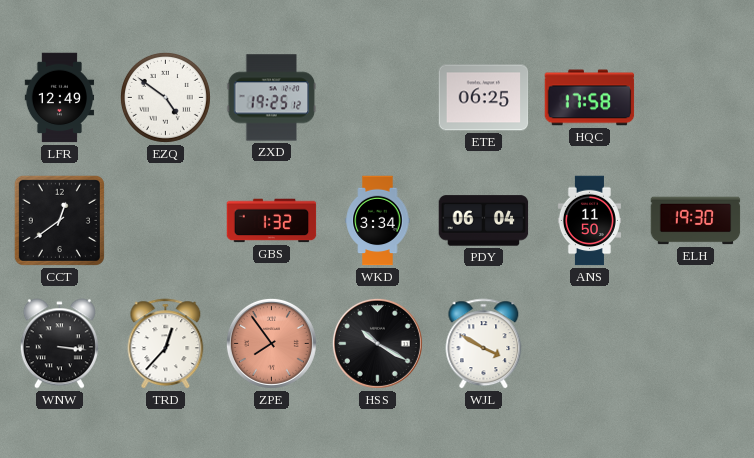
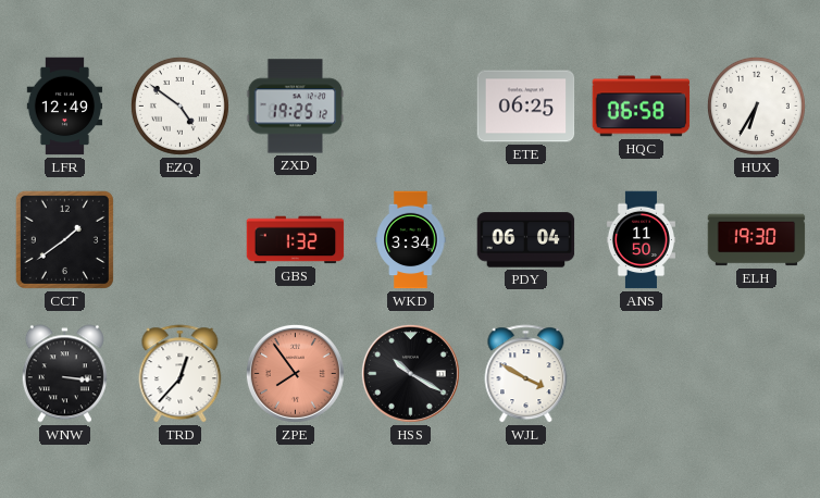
HQC: 17:58 -> 06:58 (642, 107)
HUX: none -> 6:35 (756, 105)
CCT: 12:39 -> 1:39 (64, 239)
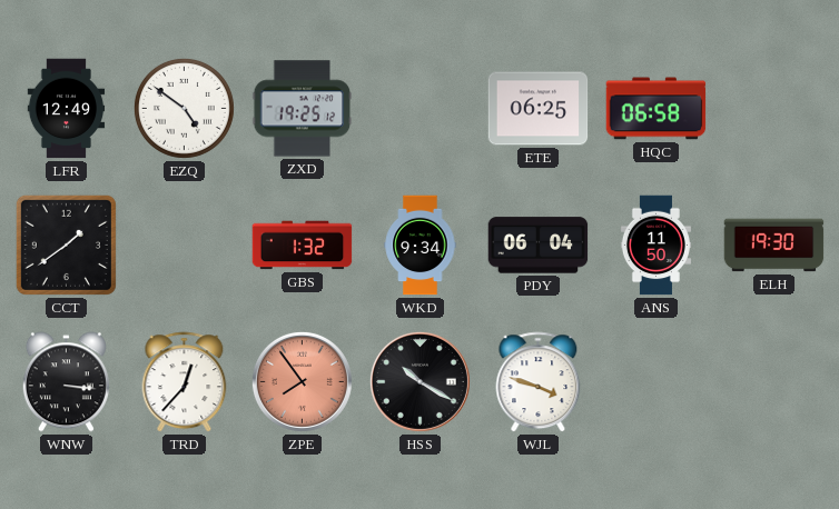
HUX: 6:35 -> none (756, 105)
WKD: 3:34 -> 9:34 (421, 246)
WJL: 3:50 -> 3:48 (539, 382)
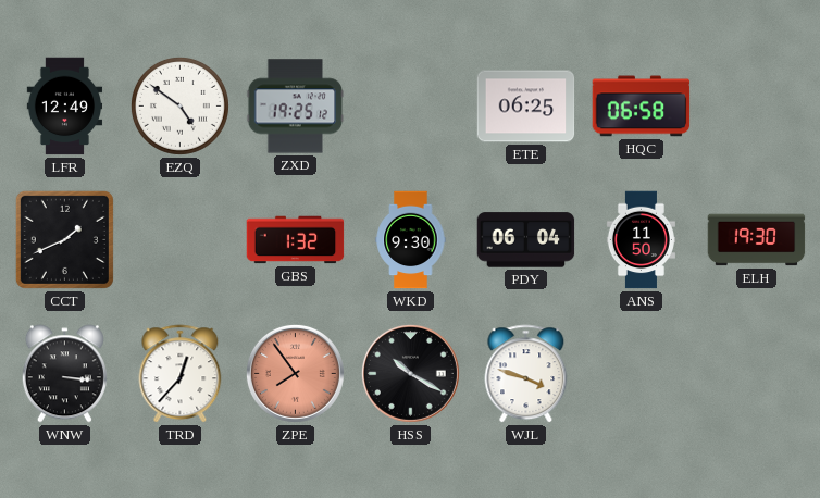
CCT: 1:39 -> 1:41 (64, 239)
WKD: 9:34 -> 9:30 (411, 240)
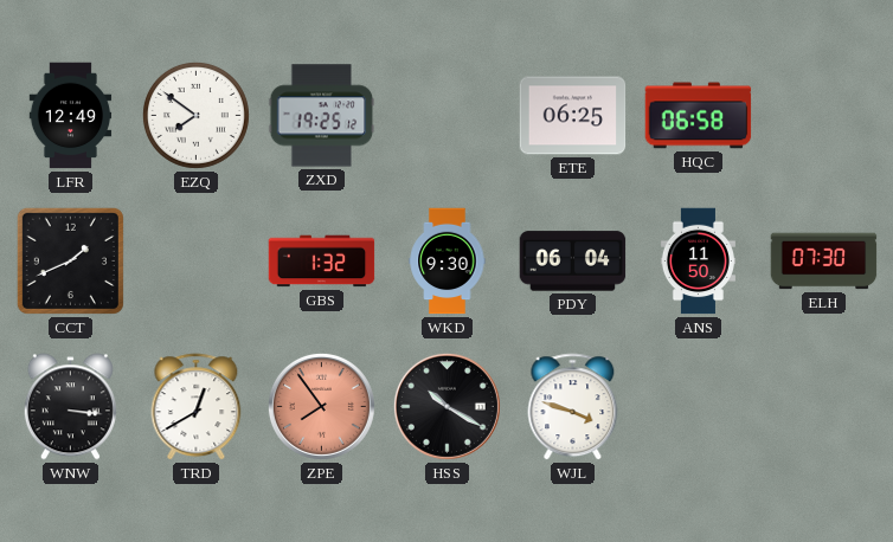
EZQ: 4:51 -> 7:51 (195, 115)
ELH: 19:30 -> 07:30 (824, 262)
TRD: 12:37 -> 12:40 (197, 407)
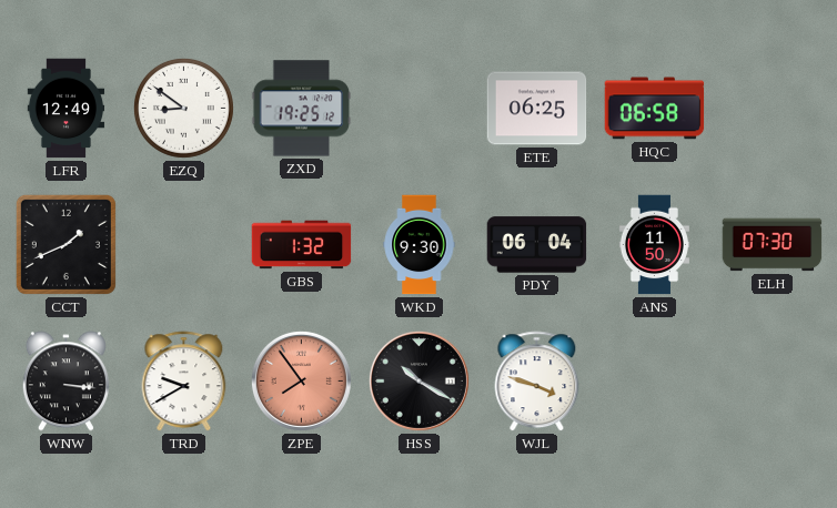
EZQ: 7:51 -> 8:51 (183, 108)
TRD: 12:40 -> 9:40 (184, 382)
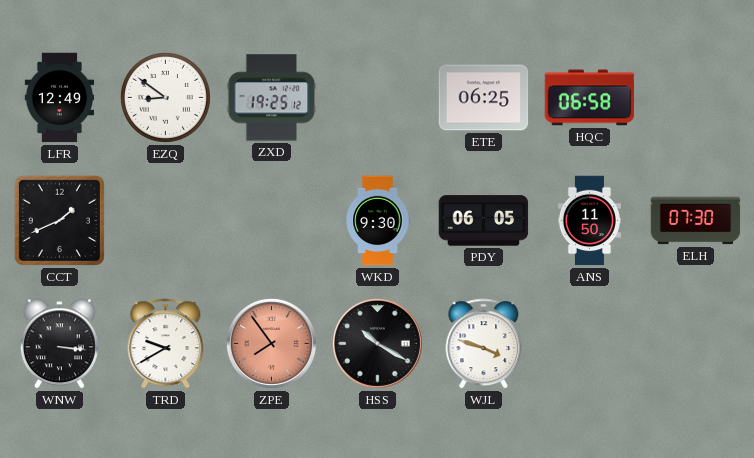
GBS: 1:32 -> none (302, 245)
PDY: 06:04 -> 06:05 (484, 221)
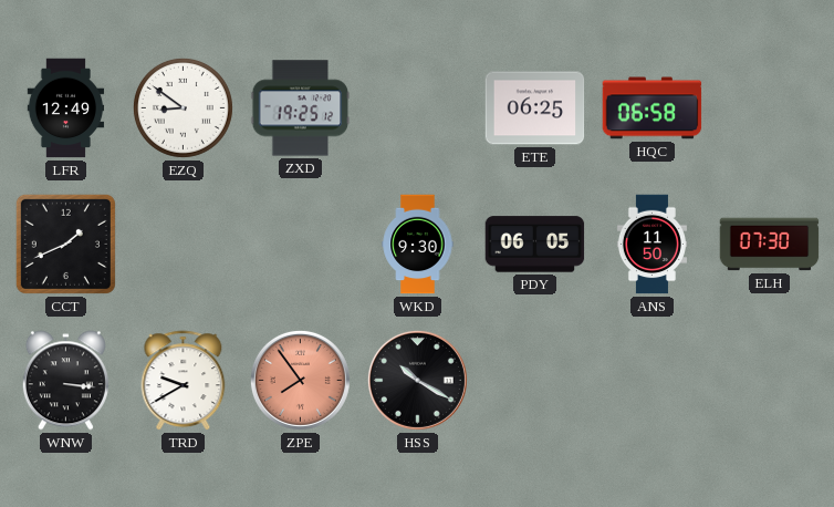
WJL: 3:48 -> none (484, 344)
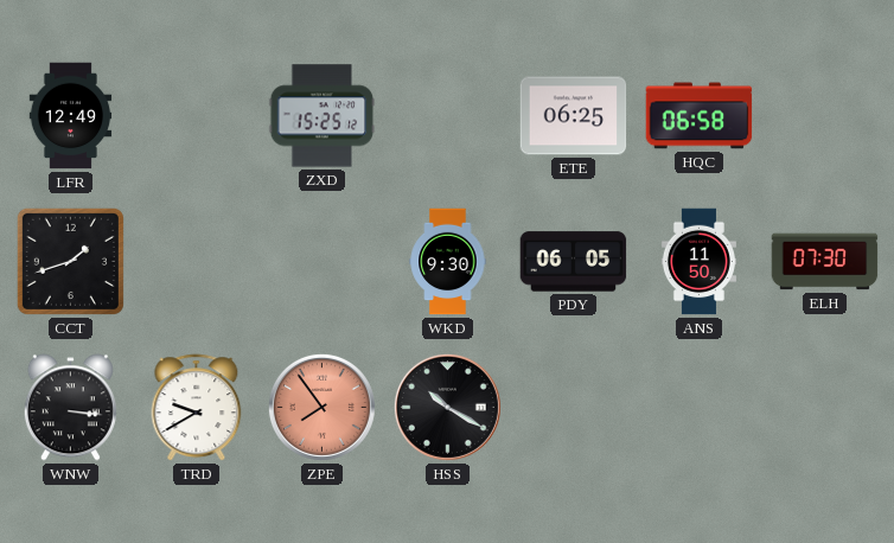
EZQ: 8:51 -> none (183, 107)
ZXD: 19:25 -> 15:25 (323, 116)
CCT: 1:41 -> 1:42 (70, 261)
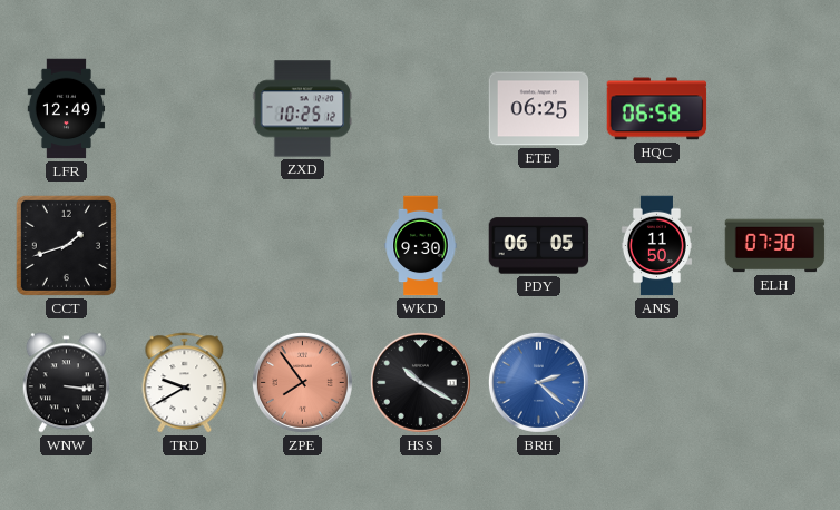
ZXD: 15:25 -> 10:25 (303, 109)
BRH: none -> 2:22 (538, 382)
